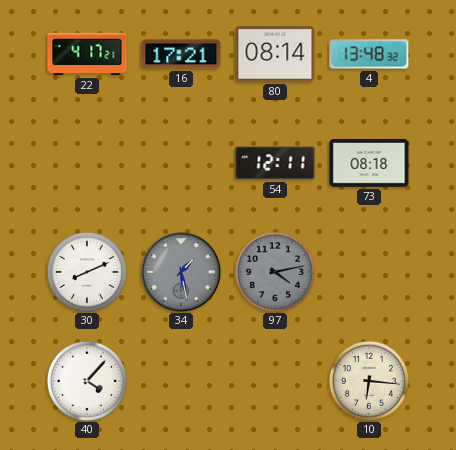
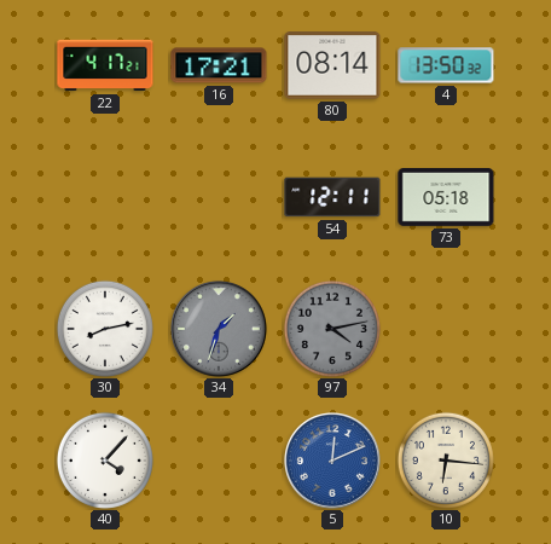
4: 13:48 -> 13:50 (446, 65)
73: 08:18 -> 05:18 (446, 198)
30: 8:11 -> 8:13 (105, 329)
34: 1:28 -> 1:33 (220, 330)
5: none -> 12:11 (333, 462)
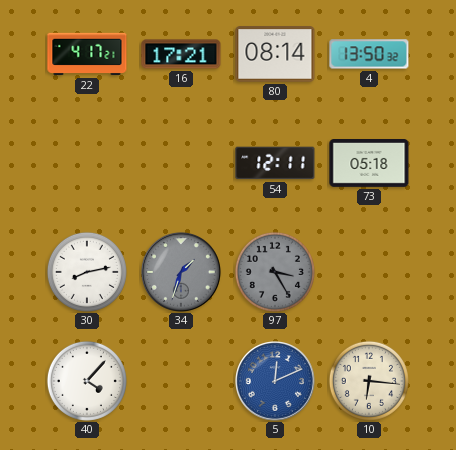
97: 4:13 -> 3:25 (275, 272)
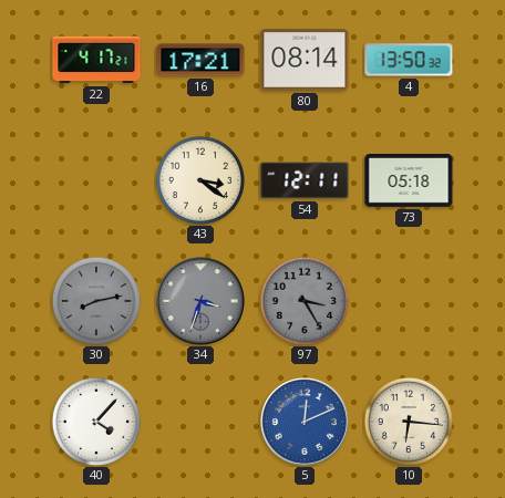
43: none -> 3:21 (200, 180)
30 dial: white -> grey (96, 301)
34: 1:33 -> 3:33 (202, 302)
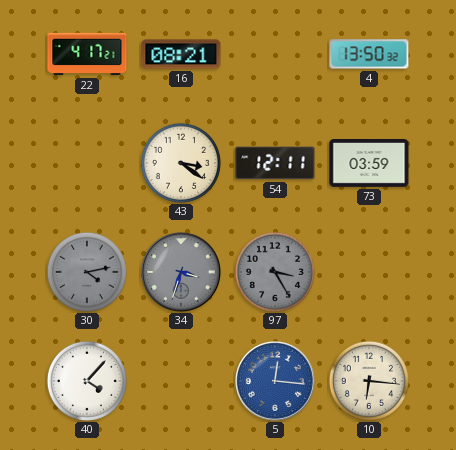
16: 17:21 -> 08:21 (181, 54)
80: 08:14 -> none (305, 60)
73: 05:18 -> 03:59 (369, 164)
30: 8:13 -> 4:13 (87, 272)
5: 12:11 -> 12:16 (276, 382)
